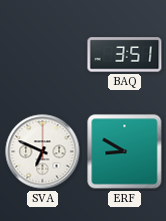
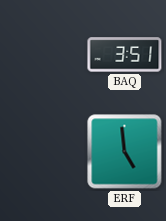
SVA: 6:49 -> none (43, 152)
ERF: 8:50 -> 4:59 (125, 152)
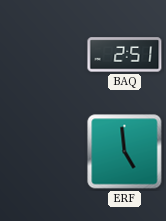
BAQ: 3:51 -> 2:51 (125, 55)
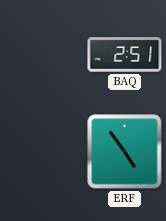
ERF: 4:59 -> 4:54 (125, 152)
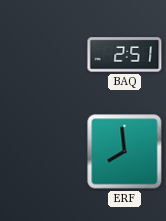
ERF: 4:54 -> 7:59 (125, 152)
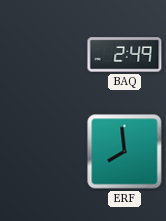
BAQ: 2:51 -> 2:49 (125, 55)
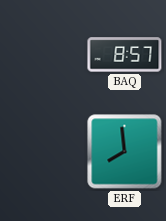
BAQ: 2:49 -> 8:57 (125, 55)
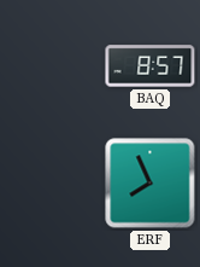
ERF: 7:59 -> 7:56 (151, 184)
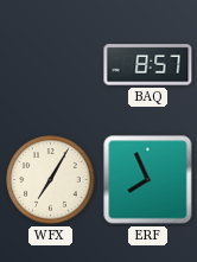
WFX: none -> 7:05 (51, 180)
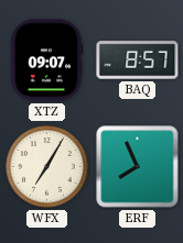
XTZ: none -> 09:07 (46, 60)
